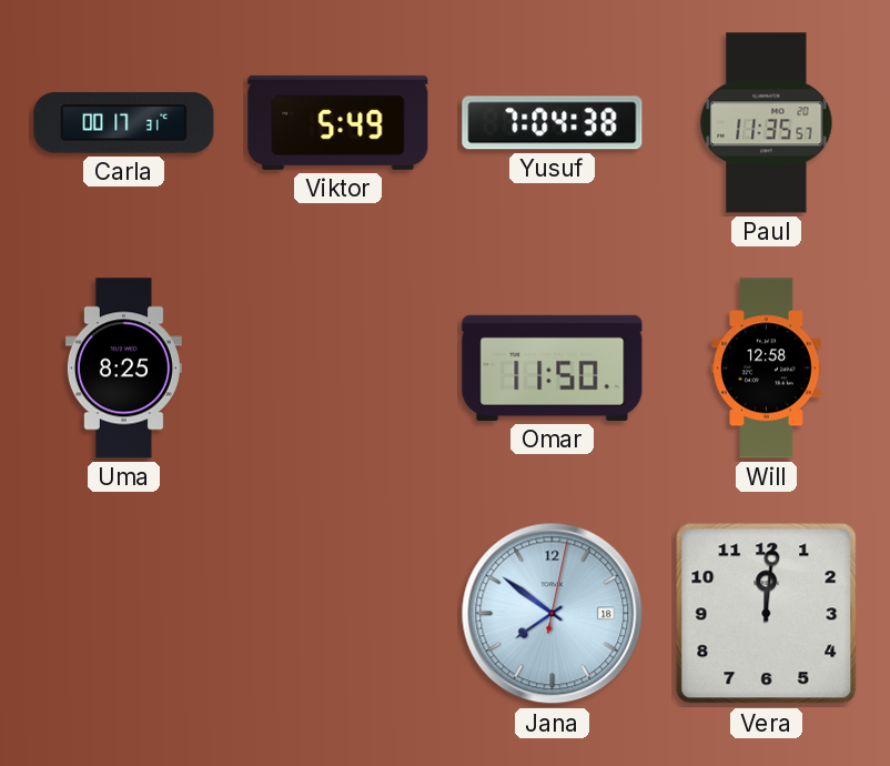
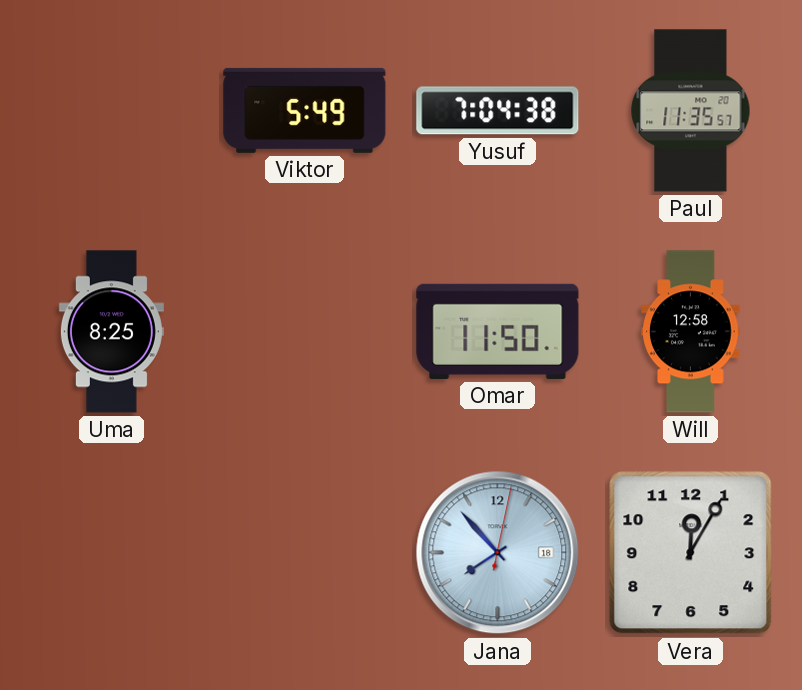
Carla: 00:17 -> none (124, 123)
Jana: 7:51 -> 7:53 (498, 553)
Vera: 12:01 -> 12:05 (691, 553)
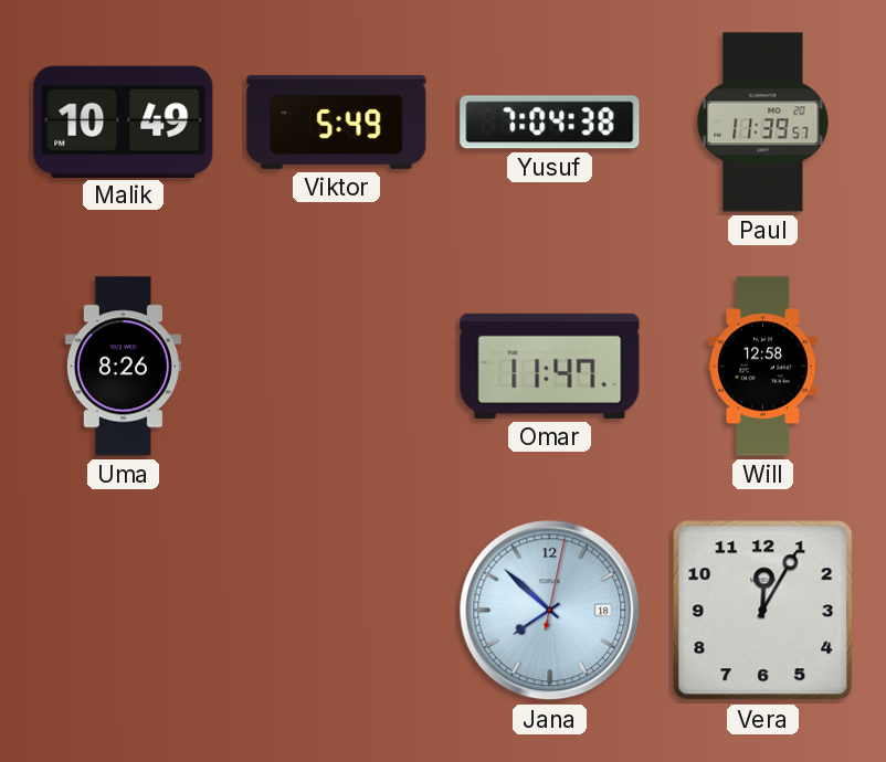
Malik: none -> 10:49 (124, 121)
Paul: 11:35 -> 11:39 (763, 123)
Uma: 8:25 -> 8:26 (123, 367)
Omar: 11:50 -> 11:47 (550, 366)
Jana: 7:53 -> 7:52 (550, 611)
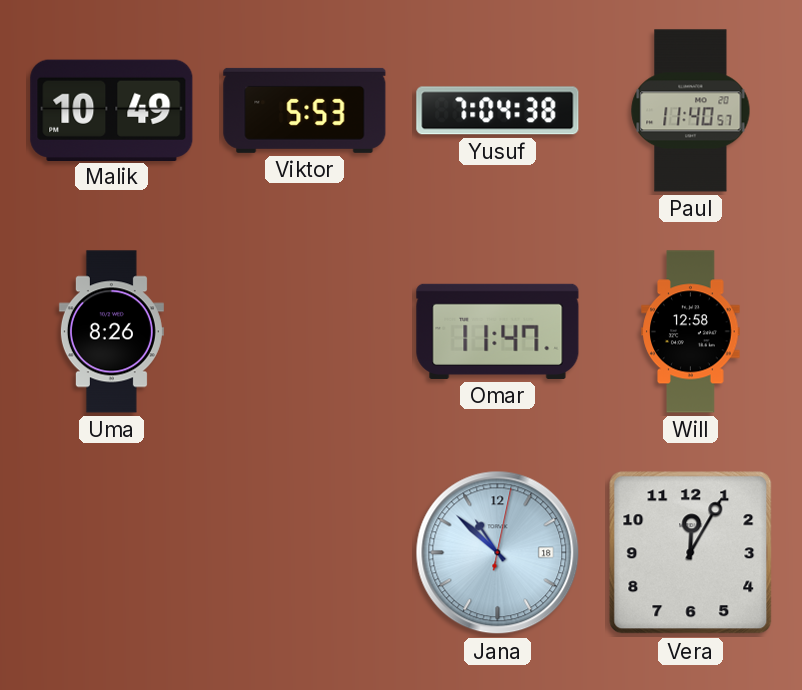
Viktor: 5:49 -> 5:53 (305, 110)
Paul: 11:39 -> 11:40 (691, 111)
Jana: 7:52 -> 10:52 (498, 553)
